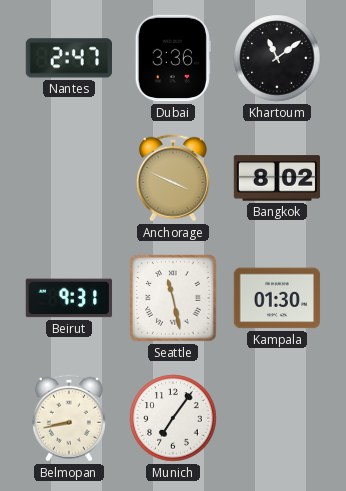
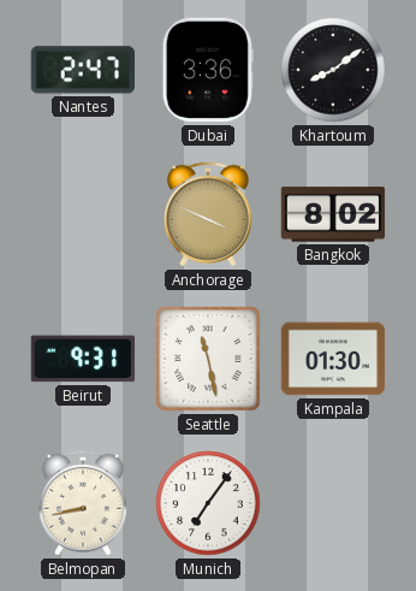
Khartoum: 11:09 -> 8:09 (333, 70)
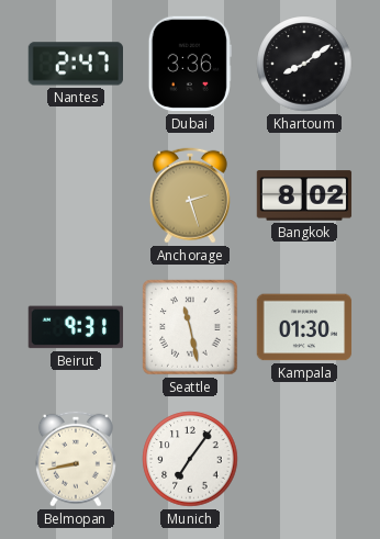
Anchorage: 3:49 -> 2:27 (190, 195)
